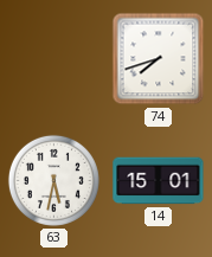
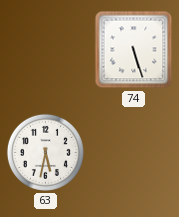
74: 7:42 -> 5:27 (134, 50)
14: 15:01 -> none (159, 181)
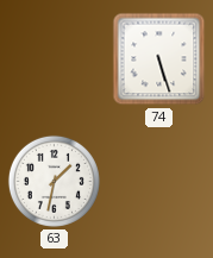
63: 5:32 -> 1:32 (54, 181)
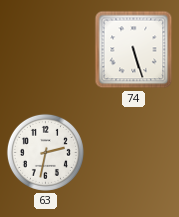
63: 1:32 -> 2:32 (45, 152)
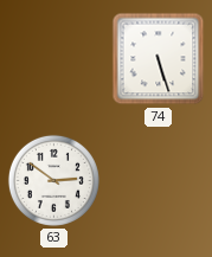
63: 2:32 -> 2:51 (53, 180)
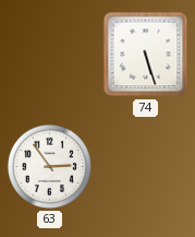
63: 2:51 -> 2:54 (49, 166)
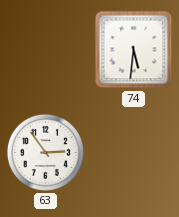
74: 5:27 -> 5:31 (134, 50)
